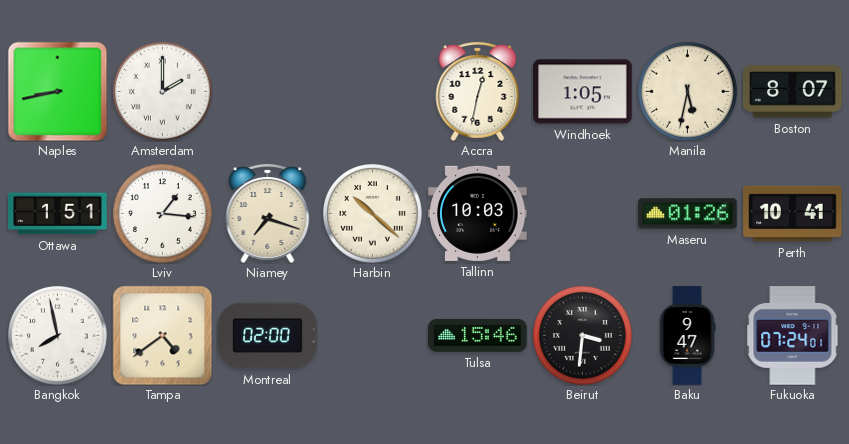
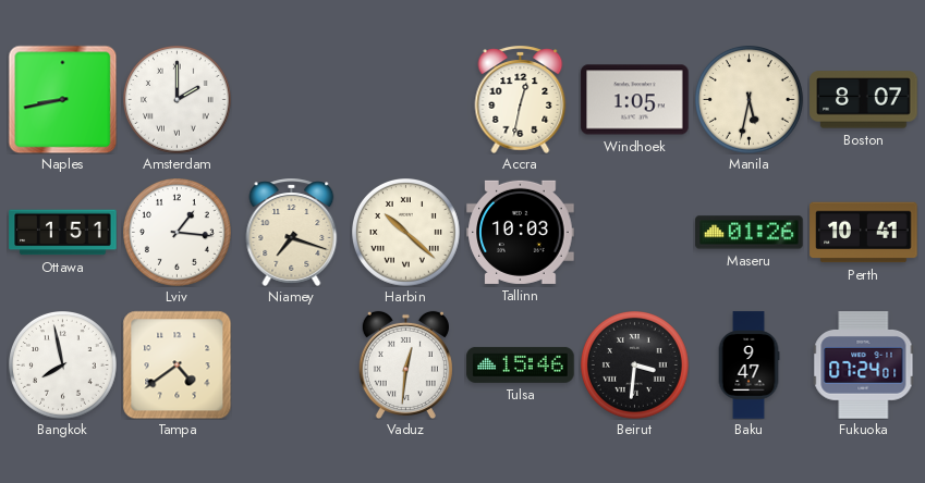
Montreal: 02:00 -> none (268, 336)
Vaduz: none -> 12:31 (405, 364)
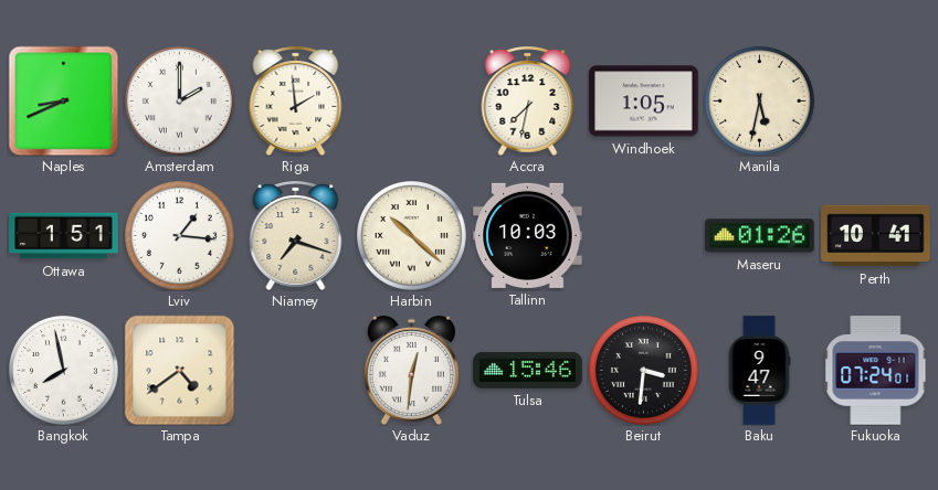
Naples: 8:43 -> 8:41 (63, 100)
Riga: none -> 1:59 (296, 100)
Accra: 12:32 -> 7:32 (528, 100)
Boston: 8:07 -> none (864, 100)
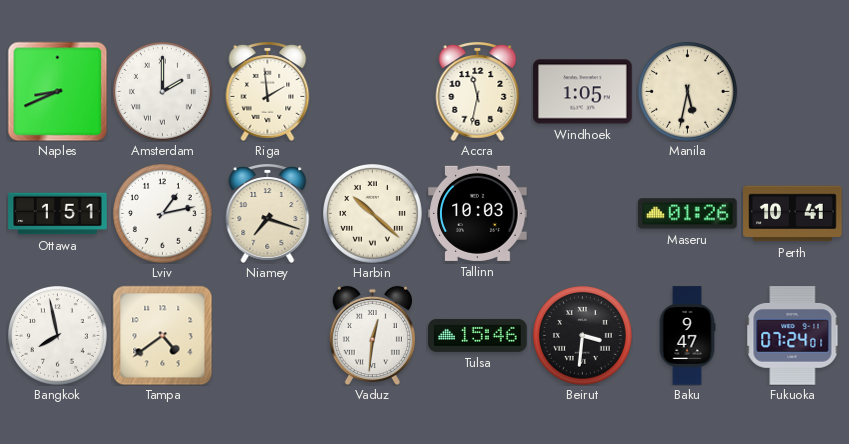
Accra: 7:32 -> 11:32 (478, 91)
Lviv: 1:16 -> 1:13 (163, 214)
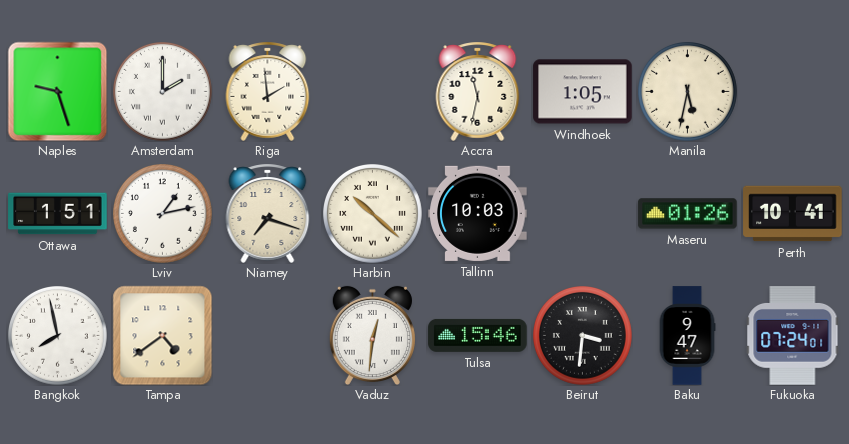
Naples: 8:41 -> 9:27 (57, 91)
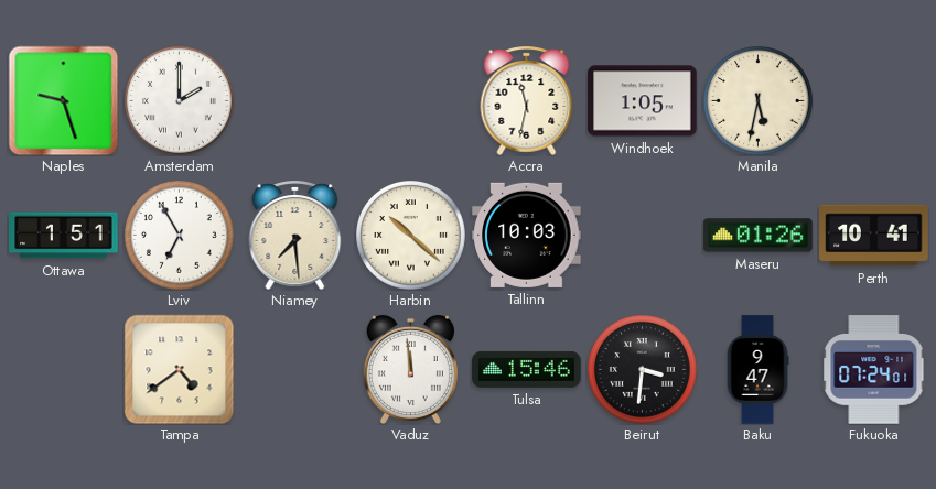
Riga: 1:59 -> none (268, 91)
Lviv: 1:13 -> 6:55 (180, 236)
Niamey: 7:18 -> 7:29 (295, 235)
Bangkok: 7:58 -> none (58, 336)
Vaduz: 12:31 -> 11:59 (410, 369)
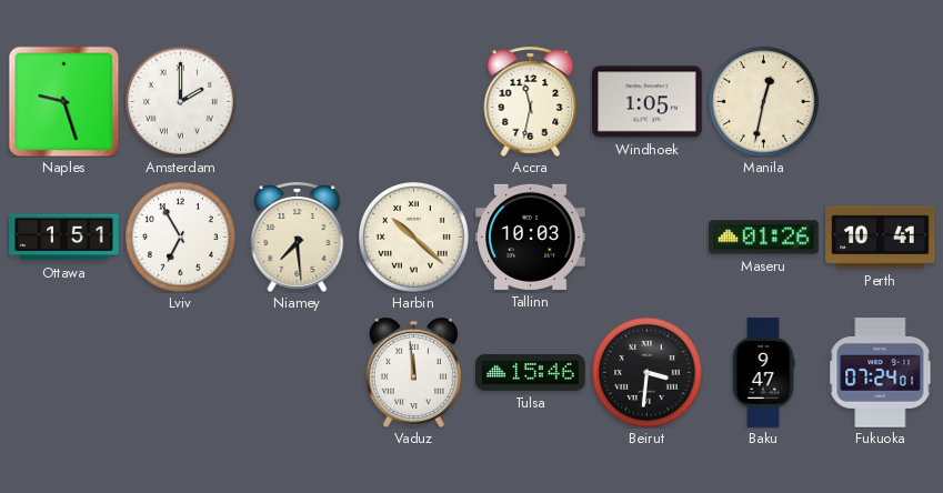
Manila: 5:32 -> 12:32 (764, 102)
Tampa: 4:39 -> none (179, 369)
